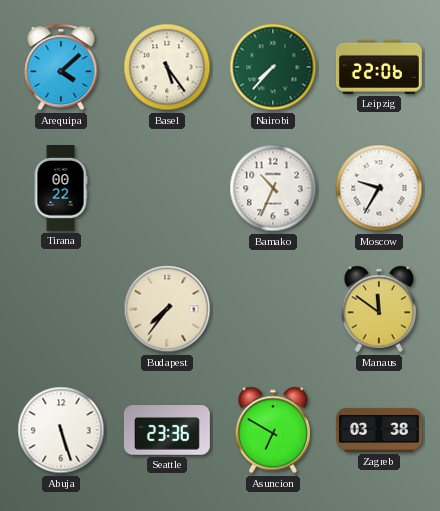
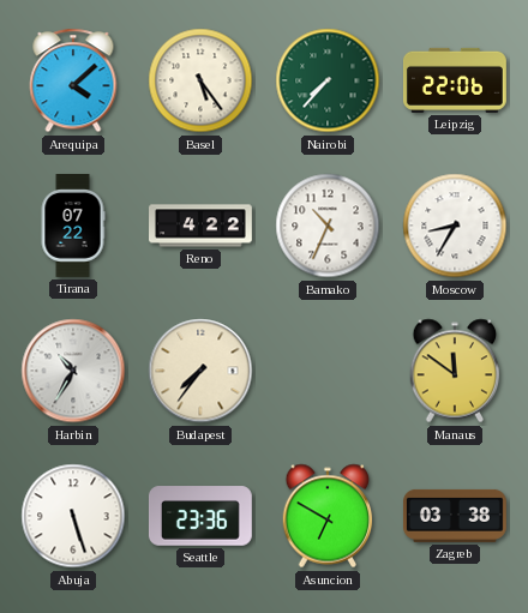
Tirana: 00:22 -> 07:22 (73, 227)
Reno: none -> 4:22 (202, 226)
Moscow: 9:35 -> 8:35 (455, 226)
Harbin: none -> 10:35 (73, 371)
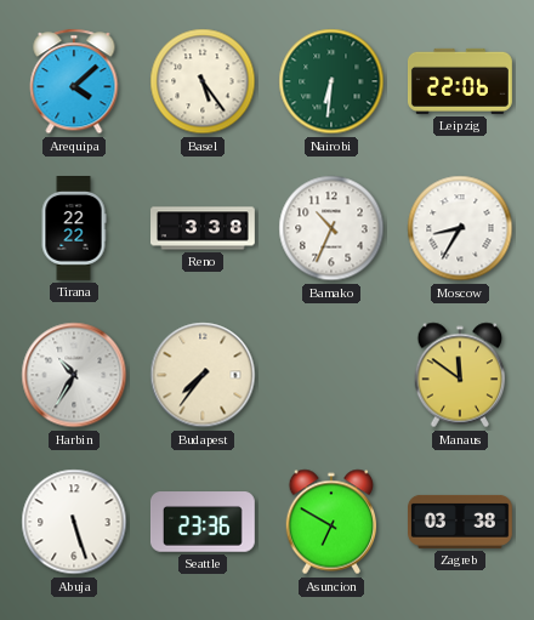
Nairobi: 7:37 -> 6:31 (331, 81)
Tirana: 07:22 -> 22:22 (74, 229)
Reno: 4:22 -> 3:38 (204, 228)
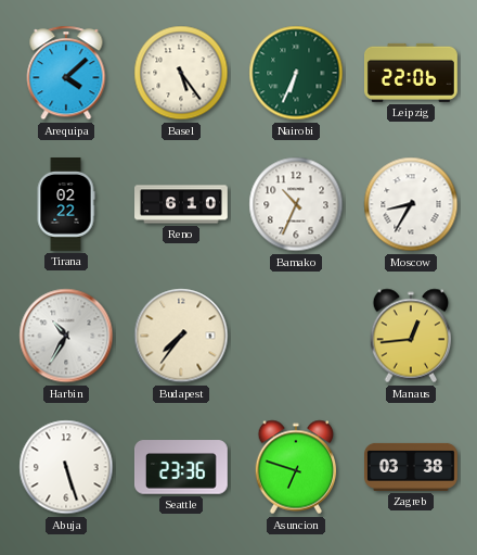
Nairobi: 6:31 -> 6:34 (296, 73)
Tirana: 22:22 -> 02:22 (66, 205)
Reno: 3:38 -> 6:10 (182, 204)
Manaus: 11:51 -> 12:44 (411, 336)
Asuncion: 6:50 -> 6:48 (296, 467)
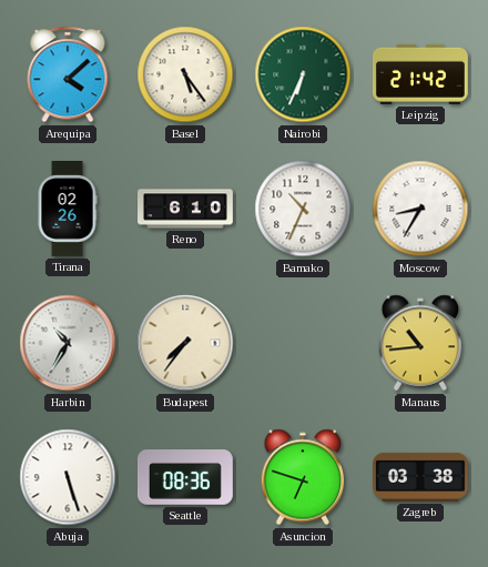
Leipzig: 22:06 -> 21:42 (420, 74)
Tirana: 02:22 -> 02:26 (68, 210)
Manaus: 12:44 -> 10:44 (420, 343)
Seattle: 23:36 -> 08:36 (185, 477)
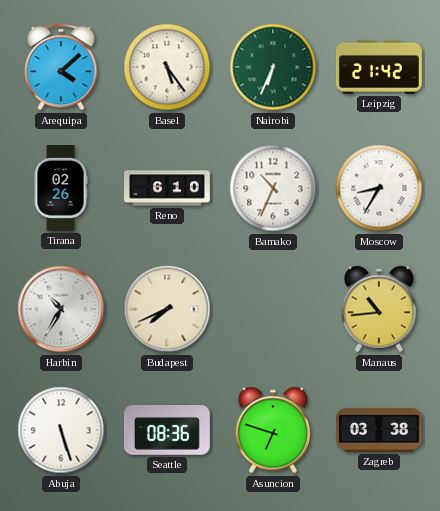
Budapest: 7:36 -> 7:41 (167, 309)
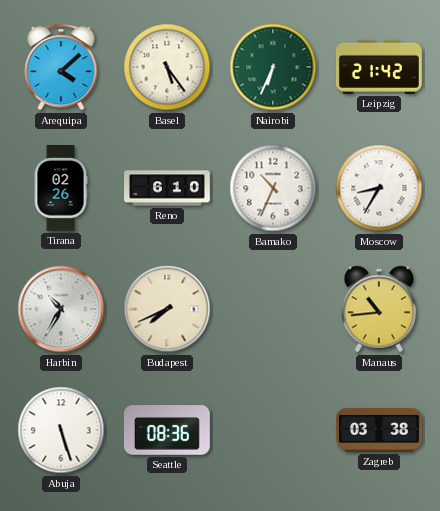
Asuncion: 6:48 -> none (273, 430)
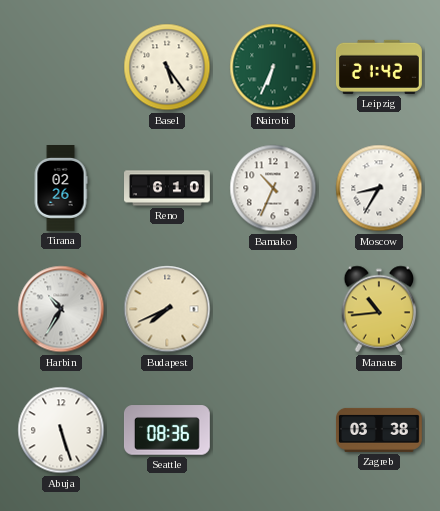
Arequipa: 4:08 -> none (61, 67)
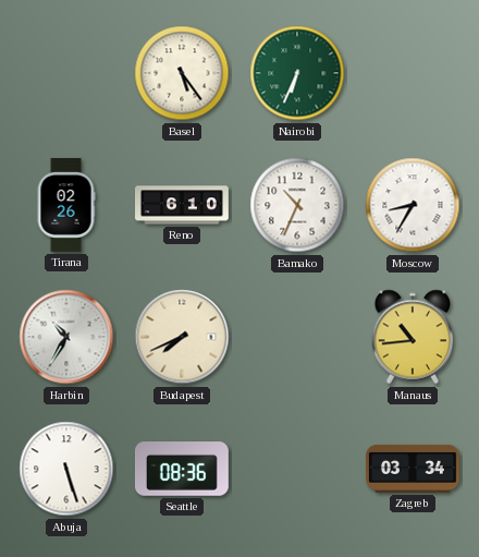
Leipzig: 21:42 -> none (379, 67)
Zagreb: 03:38 -> 03:34 (414, 469)
